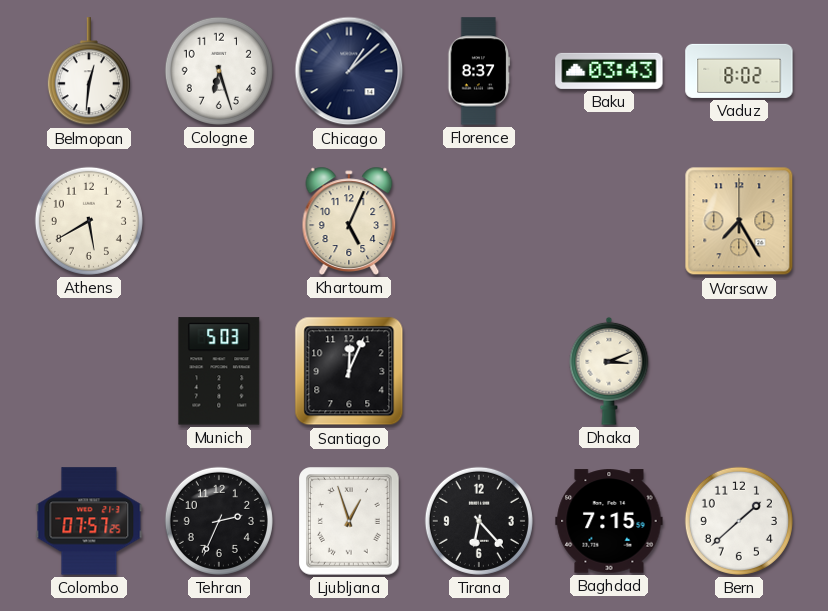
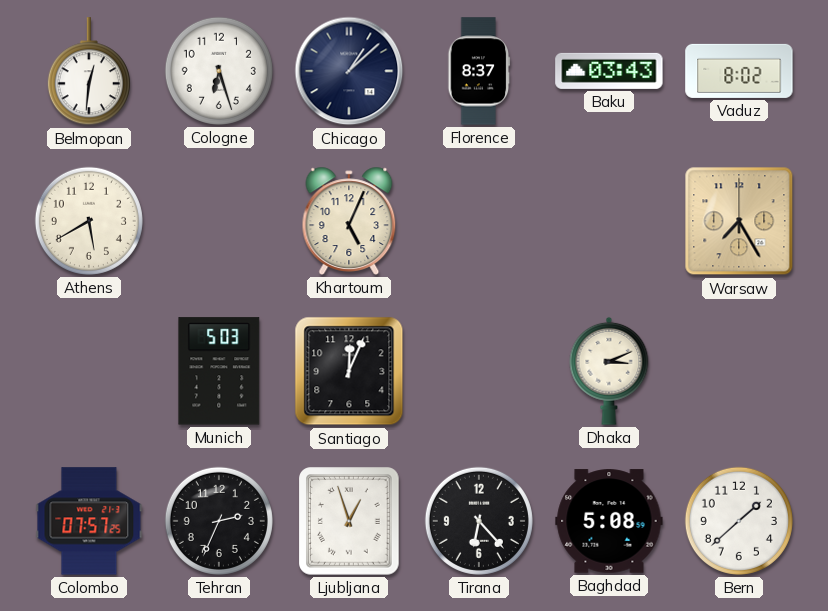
Baghdad: 7:15 -> 5:08 (609, 521)
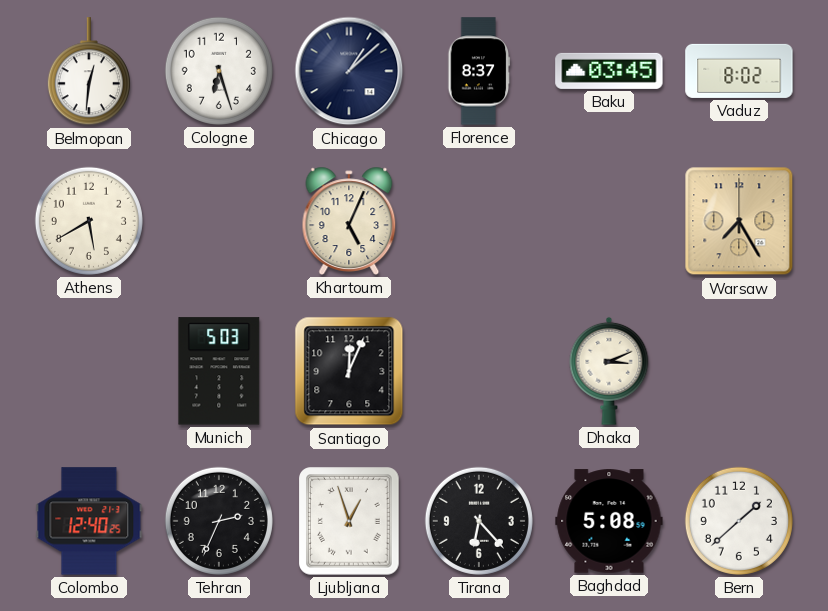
Baku: 03:43 -> 03:45 (609, 71)
Colombo: 07:57 -> 12:40 (89, 521)
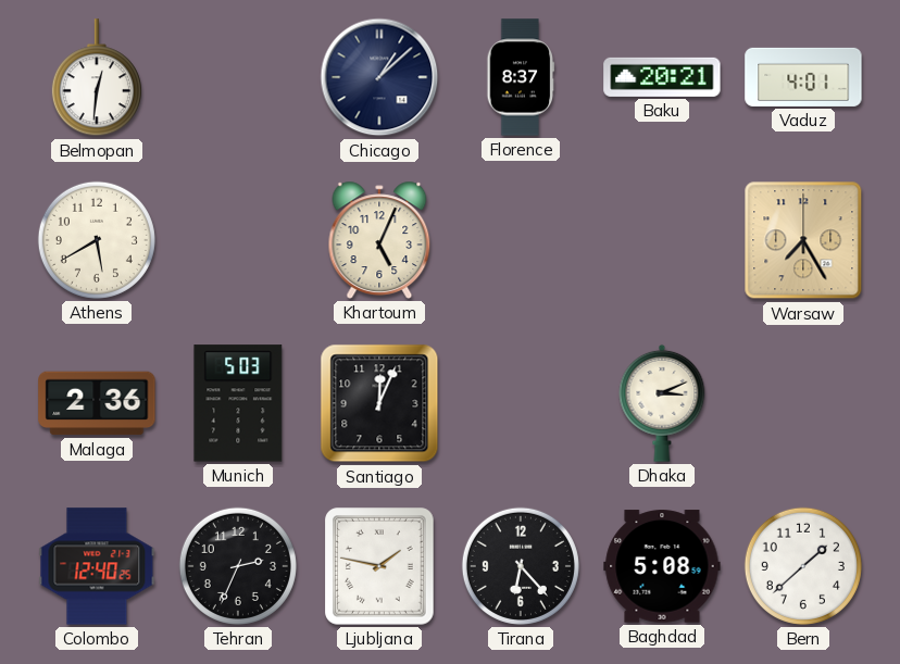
Cologne: 6:27 -> none (219, 71)
Baku: 03:45 -> 20:21 (662, 77)
Vaduz: 8:02 -> 4:01 (803, 77)
Malaga: none -> 2:36 (97, 403)
Ljubljana: 12:57 -> 1:47 (379, 566)
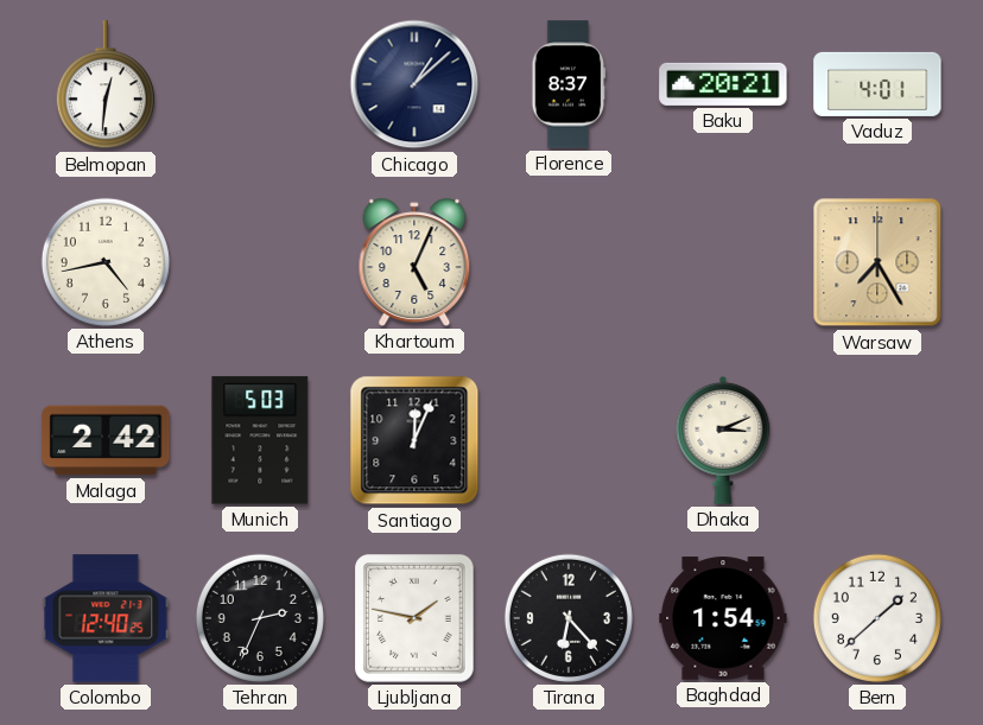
Athens: 5:40 -> 4:43 (106, 262)
Malaga: 2:36 -> 2:42 (106, 440)
Baghdad: 5:08 -> 1:54 (723, 618)
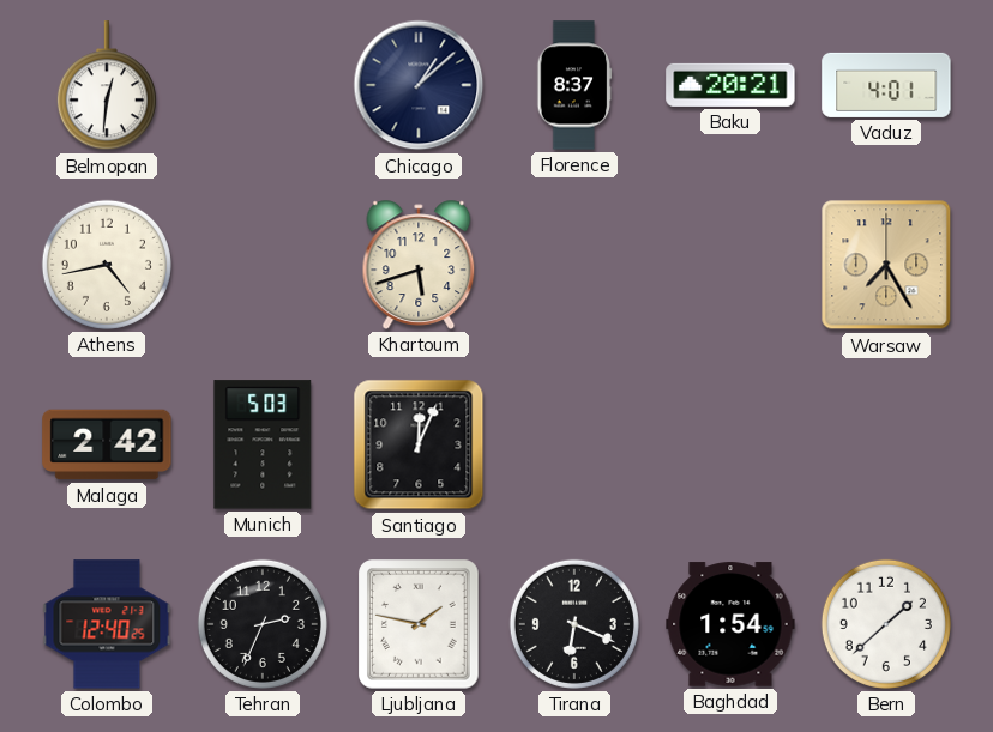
Khartoum: 5:04 -> 5:42 (419, 265)
Dhaka: 3:11 -> none (723, 440)
Tirana: 6:23 -> 6:19 (574, 624)
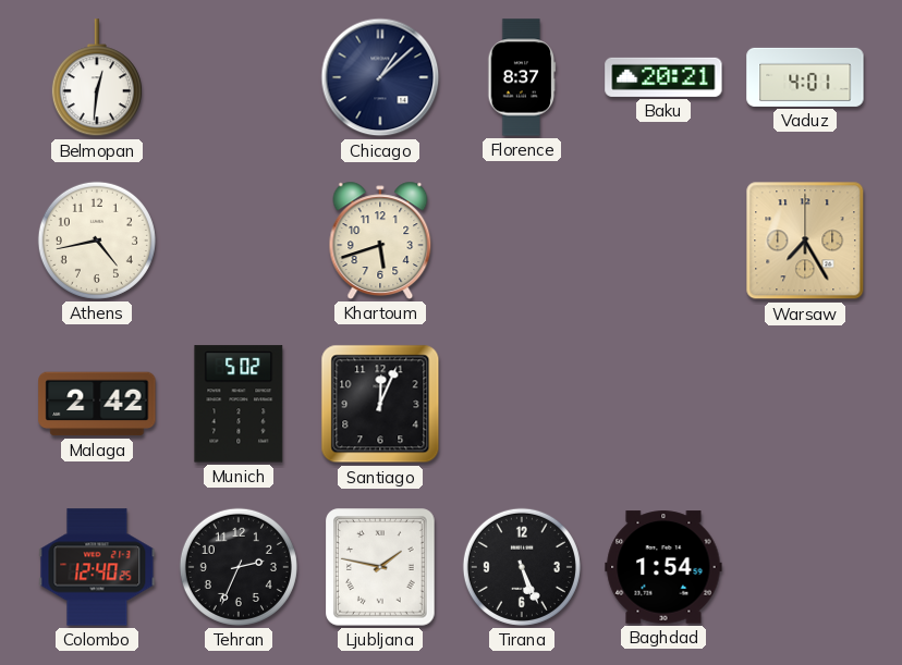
Munich: 5:03 -> 5:02 (239, 404)
Tirana: 6:19 -> 5:26 (522, 567)
Bern: 1:38 -> none (886, 624)
